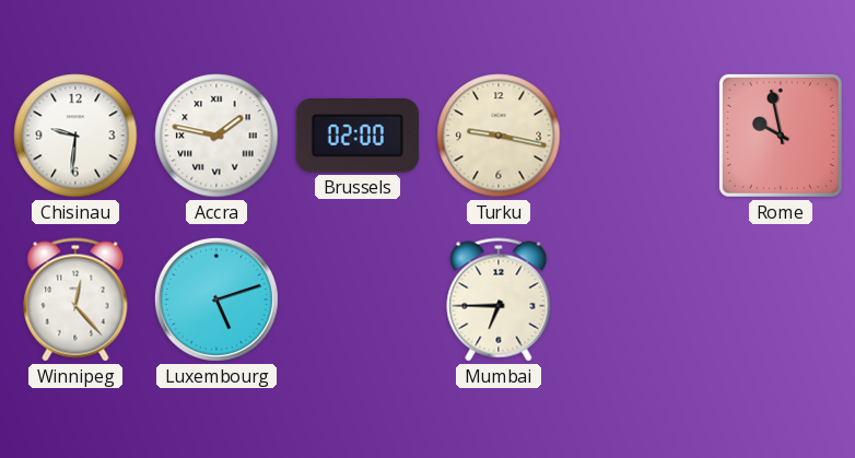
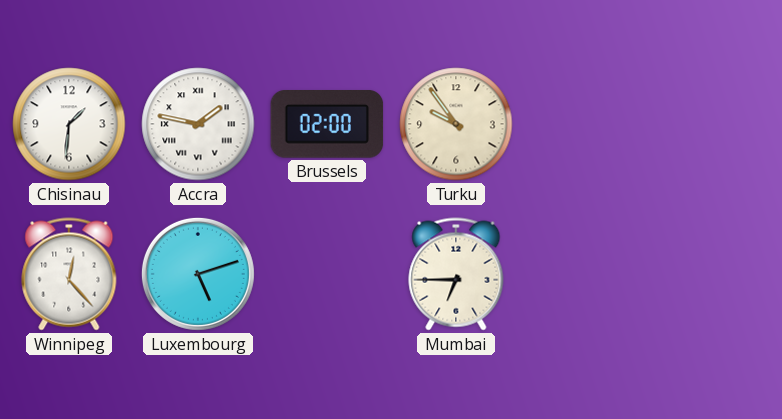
Chisinau: 9:31 -> 1:31 (69, 124)
Turku: 9:17 -> 9:54 (456, 124)
Rome: 9:58 -> none (781, 136)
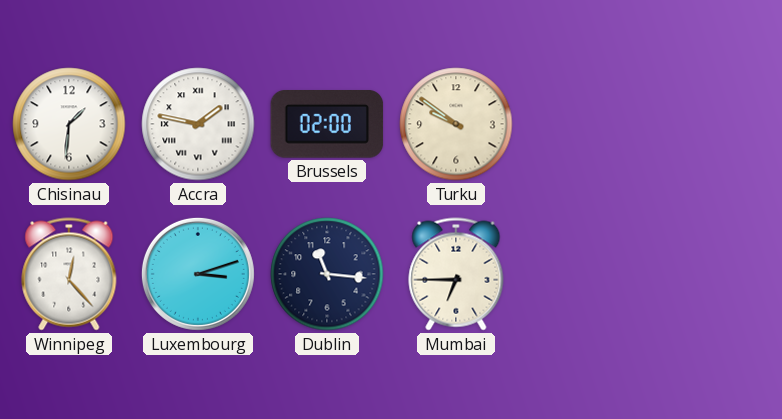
Turku: 9:54 -> 9:51 (456, 124)
Luxembourg: 5:12 -> 3:12 (198, 274)
Dublin: none -> 11:16 (327, 274)
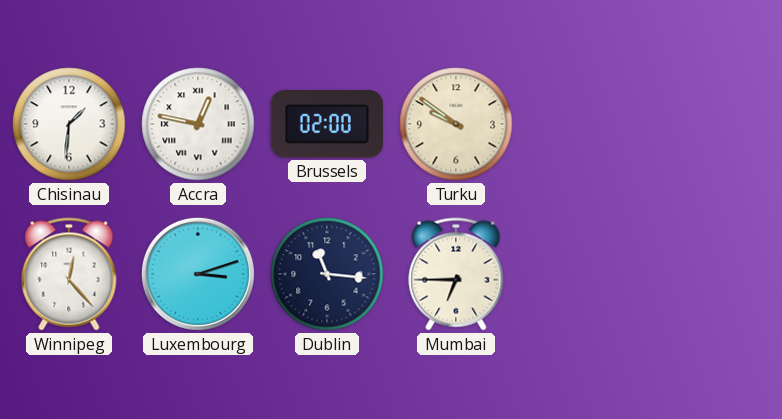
Accra: 1:47 -> 12:47 (198, 124)
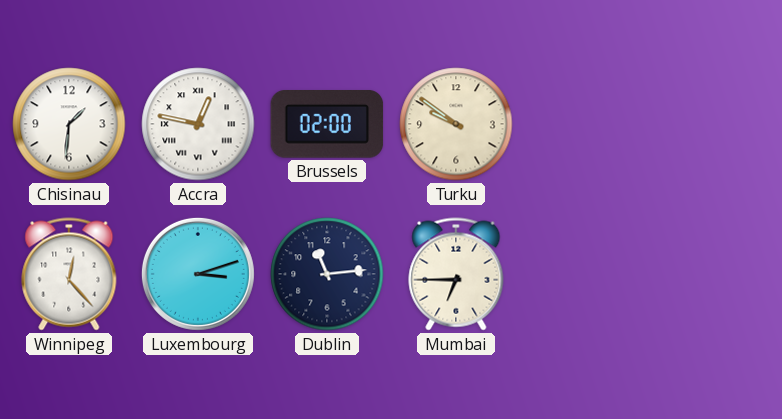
Dublin: 11:16 -> 11:14 (327, 274)
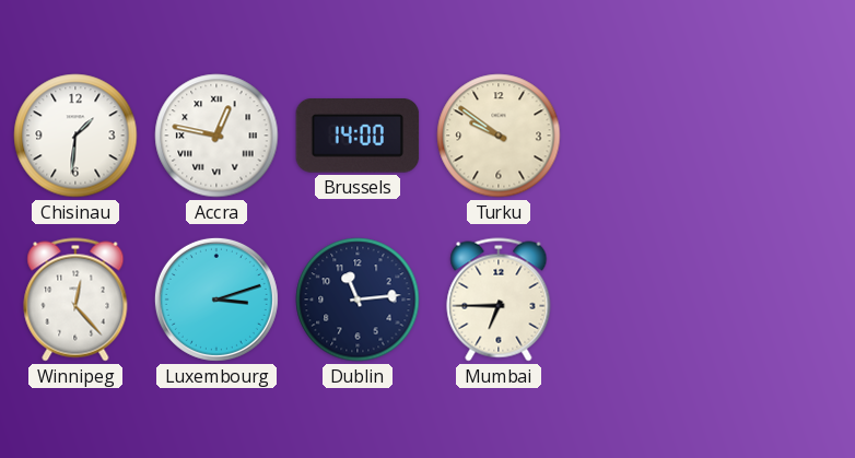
Brussels: 02:00 -> 14:00 (358, 137)
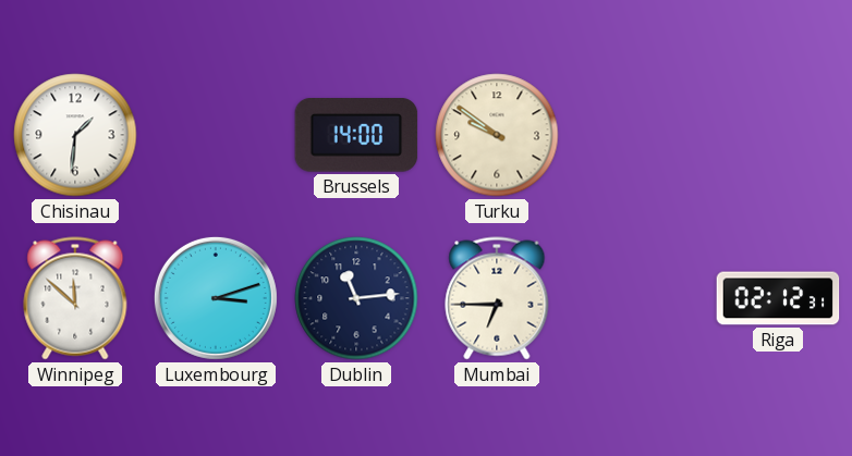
Accra: 12:47 -> none (216, 136)
Winnipeg: 12:23 -> 11:52 (75, 298)
Riga: none -> 02:12 (778, 298)
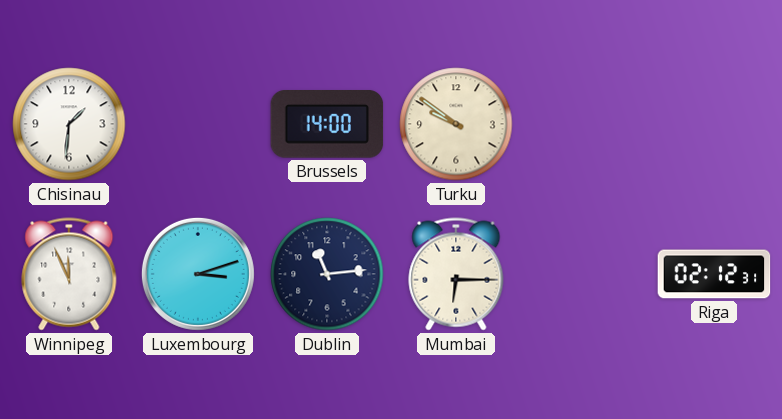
Winnipeg: 11:52 -> 11:56 (69, 274)
Mumbai: 6:45 -> 6:15 (456, 274)
